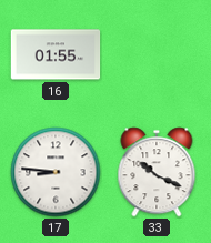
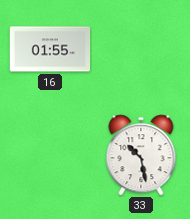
17: 8:46 -> none (56, 172)
33: 10:19 -> 10:28 (141, 155)
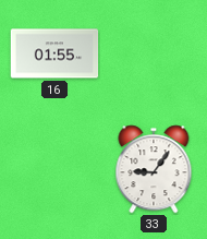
33: 10:28 -> 9:06 (154, 169)
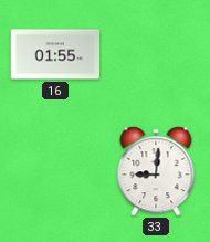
33: 9:06 -> 9:01 (156, 171)
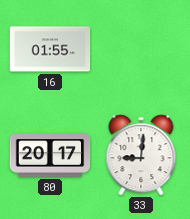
80: none -> 20:17 (50, 155)
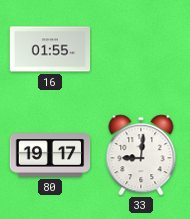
80: 20:17 -> 19:17 (50, 155)
